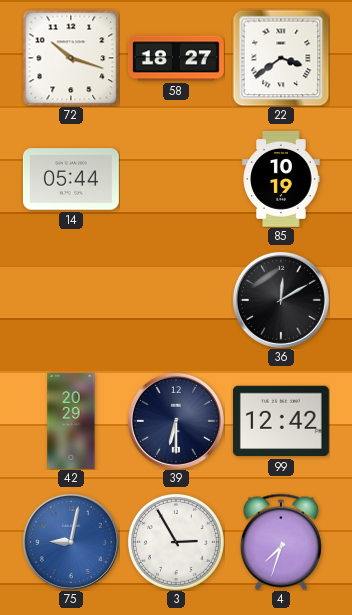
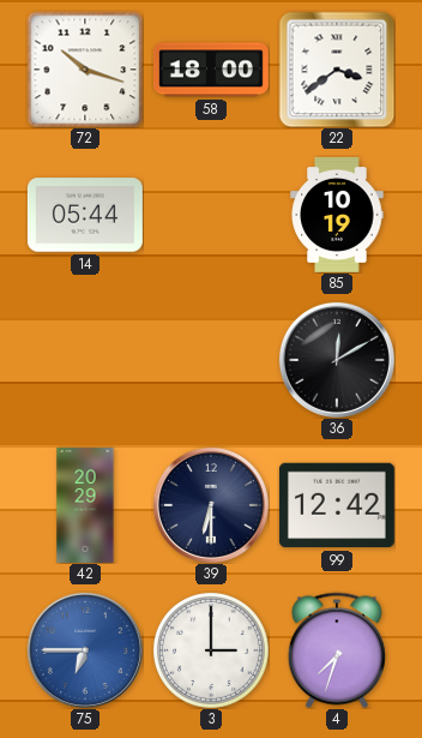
58: 18:27 -> 18:00 (211, 70)
75: 9:02 -> 6:45 (85, 650)
3: 2:55 -> 3:00 (211, 650)
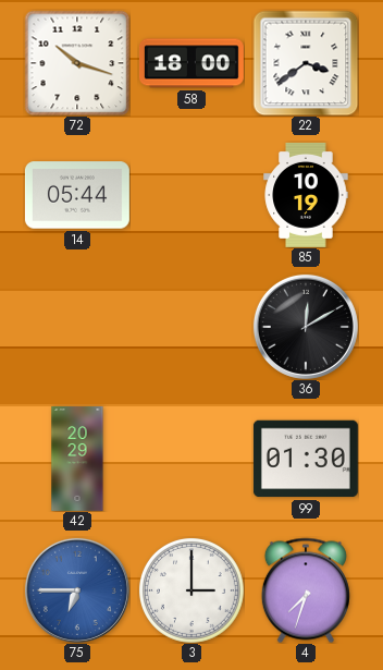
39: 6:30 -> none (211, 505)
99: 12:42 -> 01:30 (306, 459)
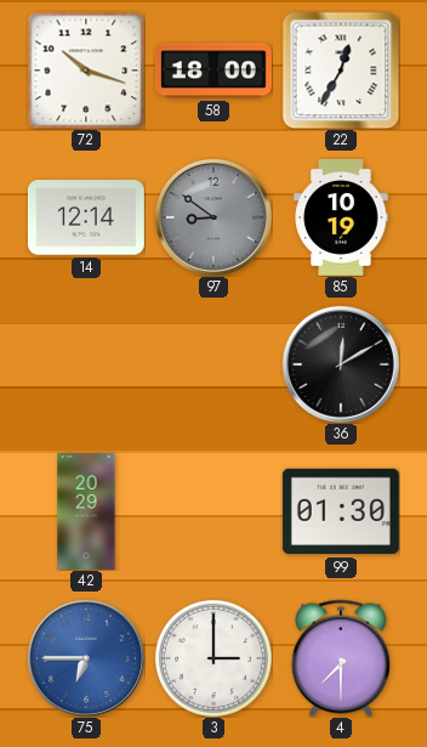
22: 3:39 -> 12:35 (341, 70)
14: 05:44 -> 12:14 (86, 217)
97: none -> 8:51 (213, 217)
4: 7:33 -> 7:30 (341, 658)
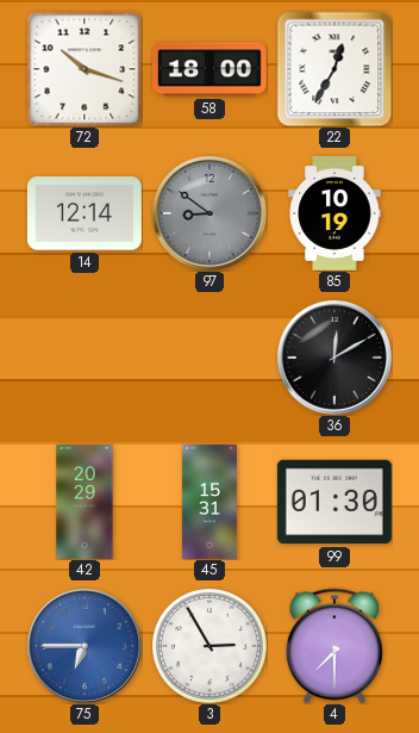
45: none -> 15:31 (209, 502)
3: 3:00 -> 2:55 (209, 646)
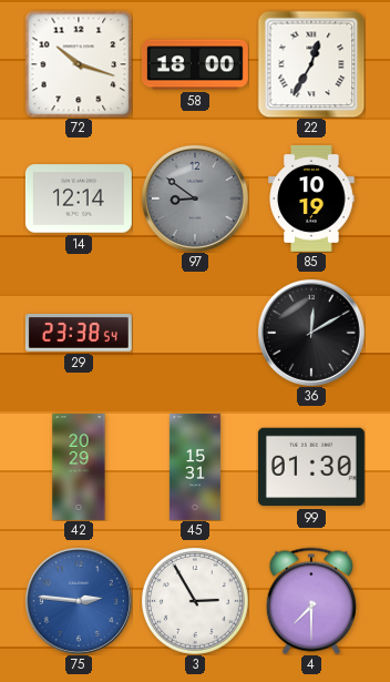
29: none -> 23:38 (79, 334)
75: 6:45 -> 2:46 (79, 601)
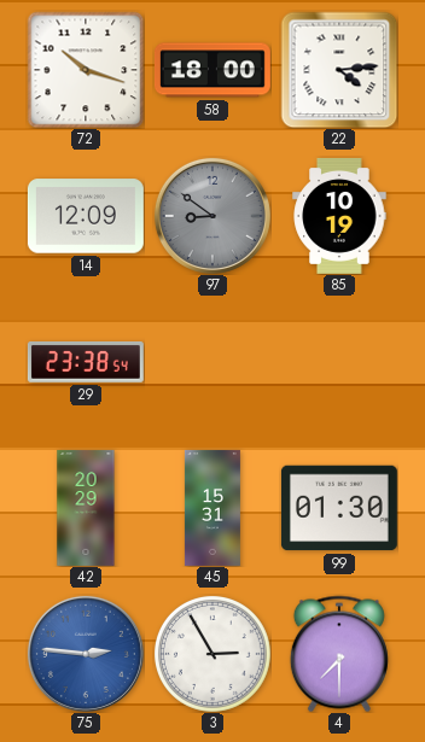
22: 12:35 -> 4:14 (339, 70)
14: 12:14 -> 12:09 (86, 216)
36: 12:10 -> none (311, 333)
